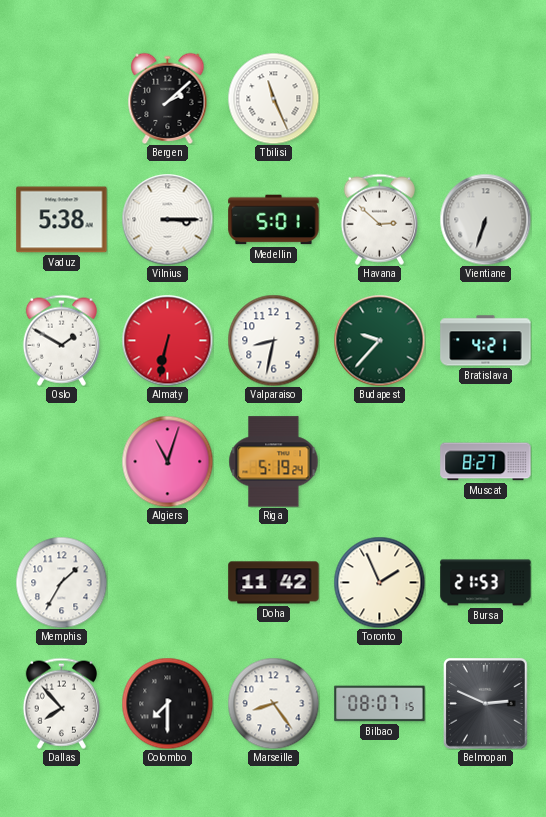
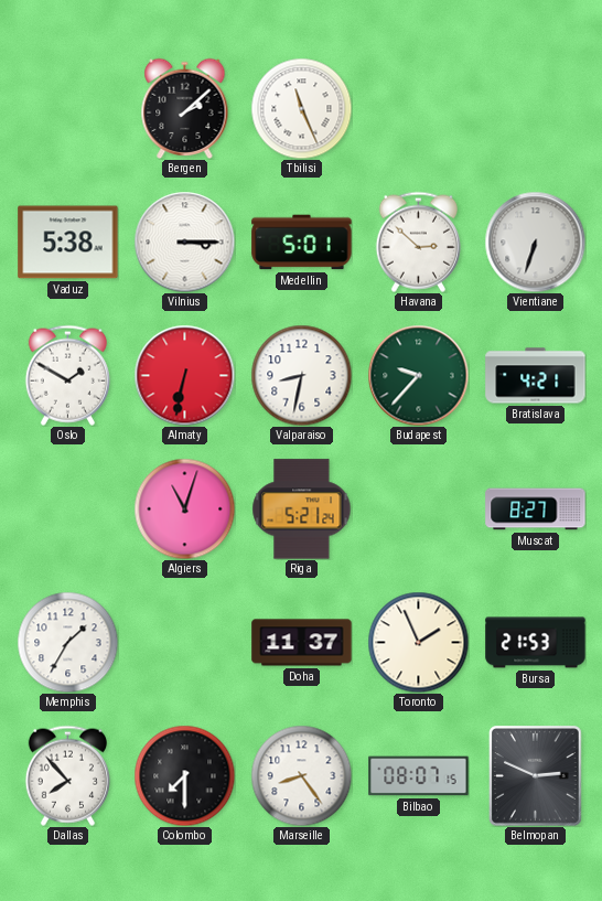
Riga: 5:19 -> 5:21 (302, 510)
Doha: 11:42 -> 11:37 (302, 643)
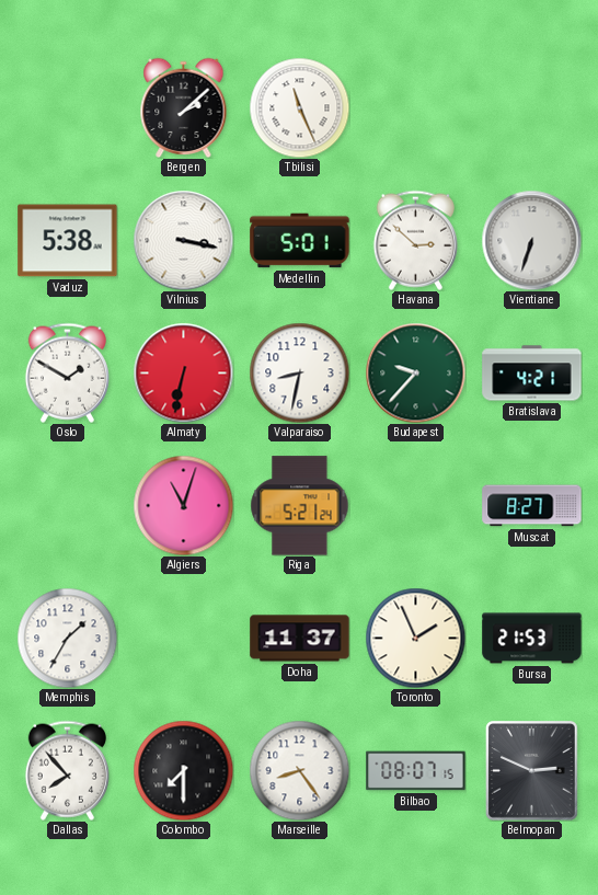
Vilnius: 3:15 -> 3:17 (183, 240)
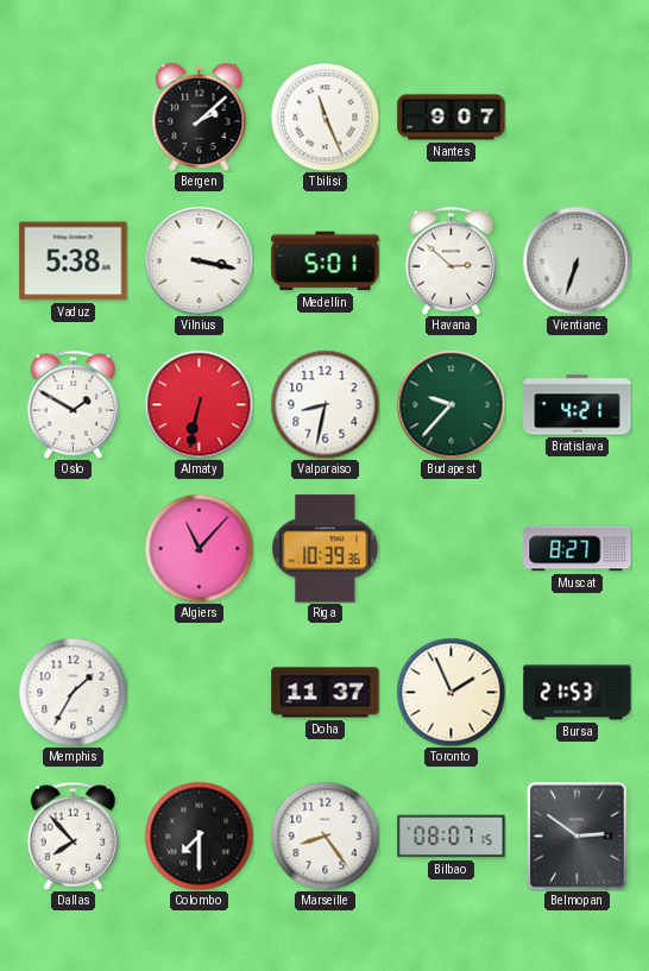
Nantes: none -> 9:07 (452, 118)
Algiers: 11:03 -> 11:07 (199, 548)
Riga: 5:21 -> 10:39 (326, 549)
Belmopan: 2:49 -> 2:51 (578, 837)
